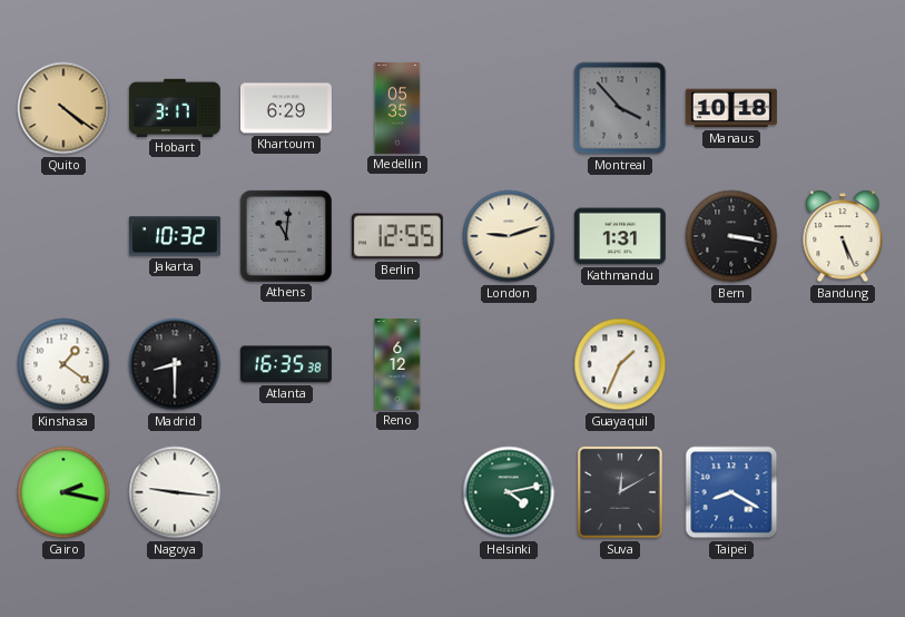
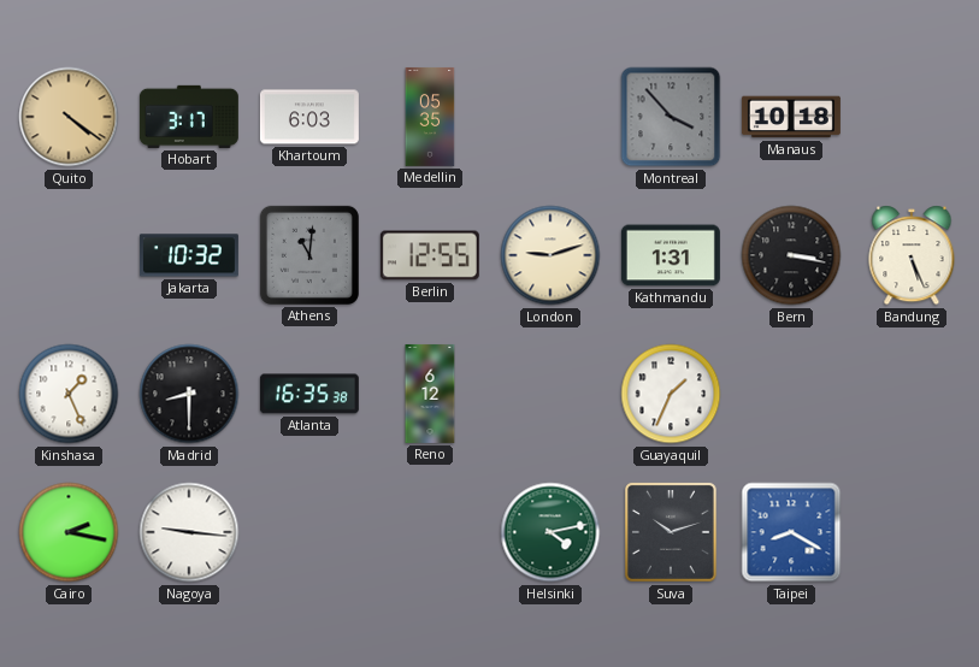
Khartoum: 6:29 -> 6:03 (309, 117)
Kinshasa: 1:21 -> 1:26 (69, 394)
Suva: 12:10 -> 10:12 (671, 532)
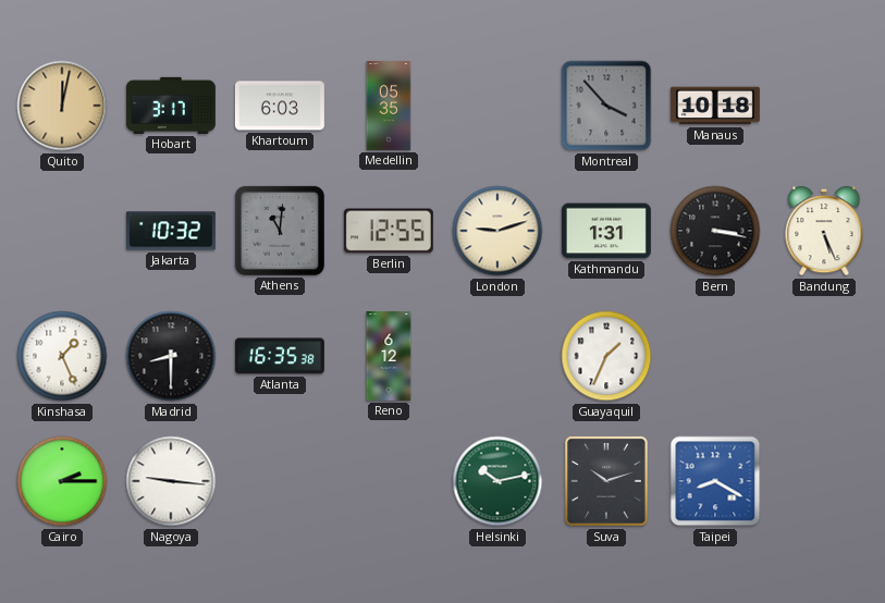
Quito: 4:21 -> 12:02 (62, 106)
Cairo: 2:17 -> 2:15 (62, 481)
Helsinki: 4:13 -> 10:13 (497, 481)
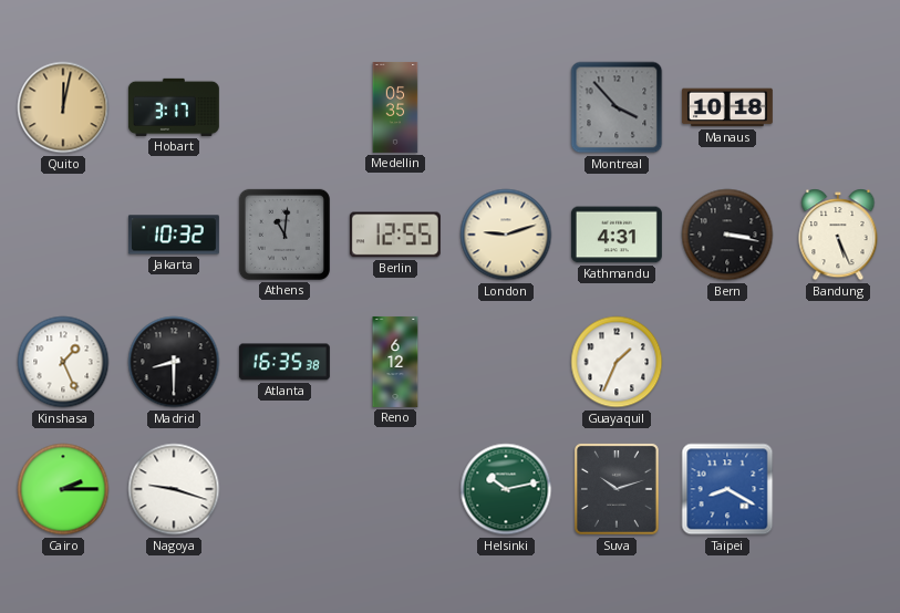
Khartoum: 6:03 -> none (280, 106)
Kathmandu: 1:31 -> 4:31 (617, 235)
Nagoya: 9:16 -> 9:18 (174, 489)
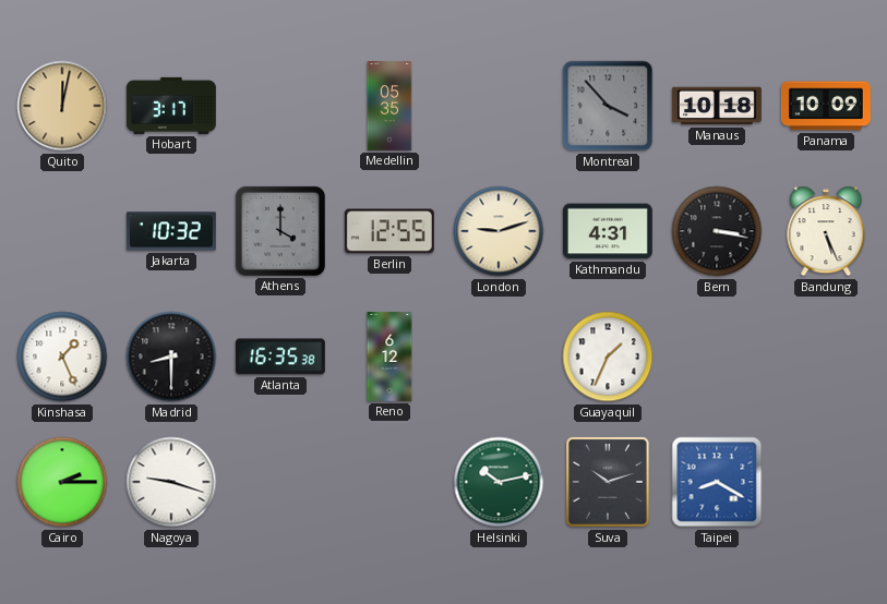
Panama: none -> 10:09 (826, 106)
Athens: 11:01 -> 4:00 (280, 231)
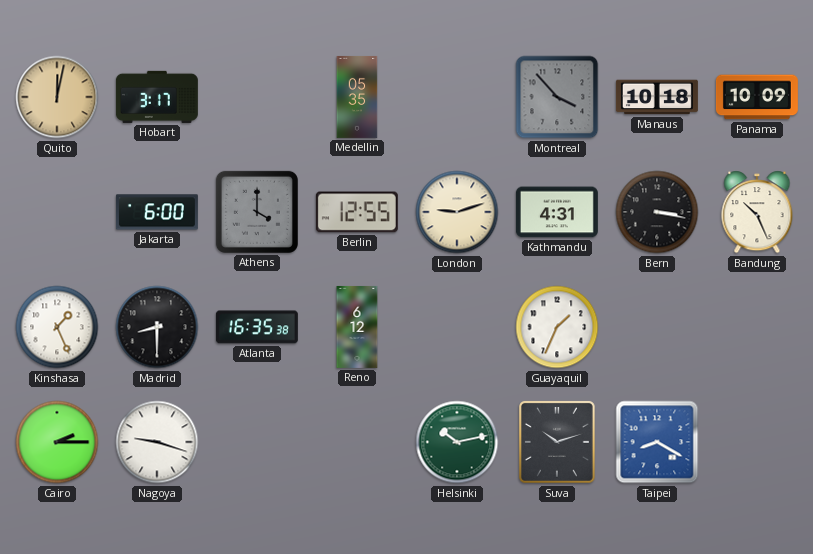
Jakarta: 10:32 -> 6:00 (157, 212)
Bandung: 5:26 -> 10:26 (757, 212)
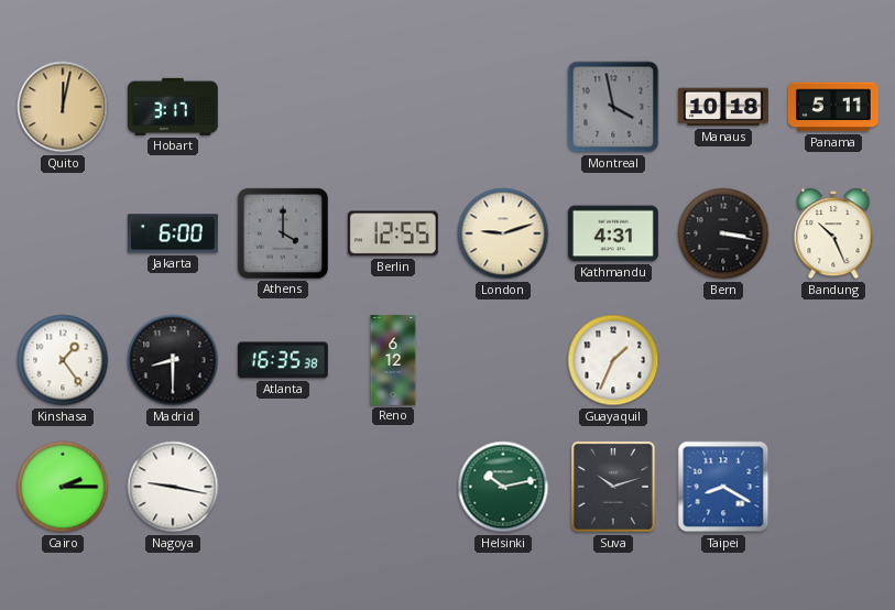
Medellin: 05:35 -> none (357, 97)
Montreal: 3:53 -> 3:58 (613, 107)
Panama: 10:09 -> 5:11 (833, 107)
Kinshasa: 1:26 -> 1:24 (63, 360)
Nagoya: 9:18 -> 9:17 (173, 487)
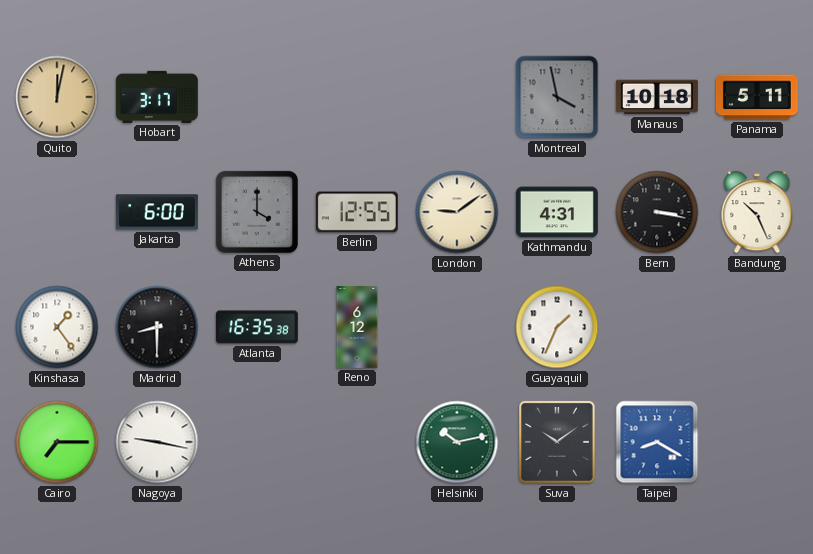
London: 9:12 -> 9:09 (457, 212)
Cairo: 2:15 -> 7:15 (57, 442)
Suva: 10:12 -> 10:09 (557, 442)
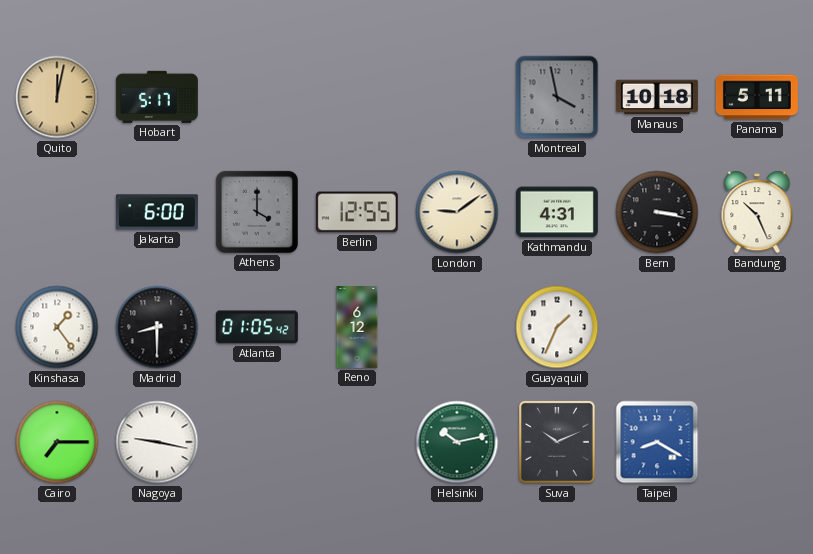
Hobart: 3:17 -> 5:17 (157, 97)
Atlanta: 16:35 -> 01:05 (257, 327)
Suva: 10:09 -> 10:11 (557, 442)
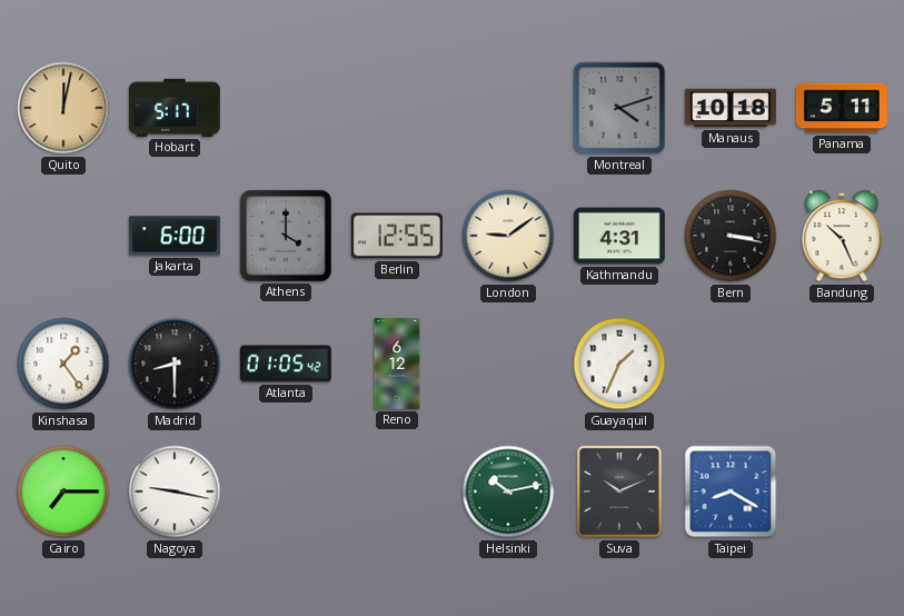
Montreal: 3:58 -> 4:12 (619, 108)
